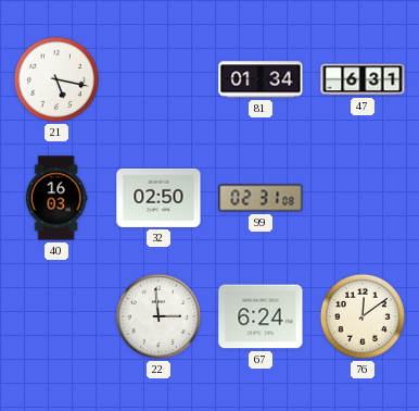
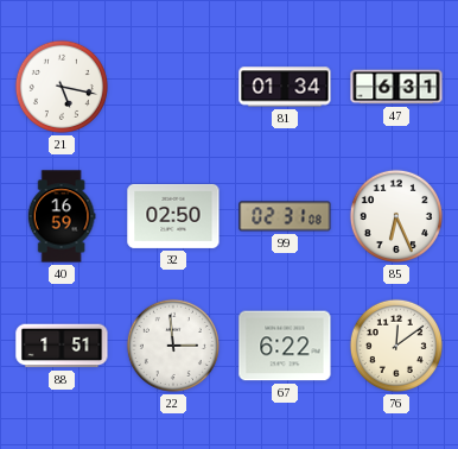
40: 16:03 -> 16:59 (62, 216)
85: none -> 6:26 (396, 216)
88: none -> 1:51 (62, 346)
67: 6:24 -> 6:22 (285, 346)
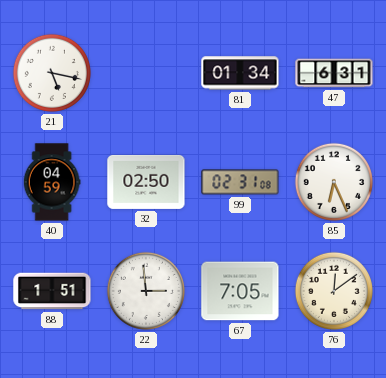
40: 16:59 -> 04:59 (52, 182)
67: 6:22 -> 7:05 (240, 291)
